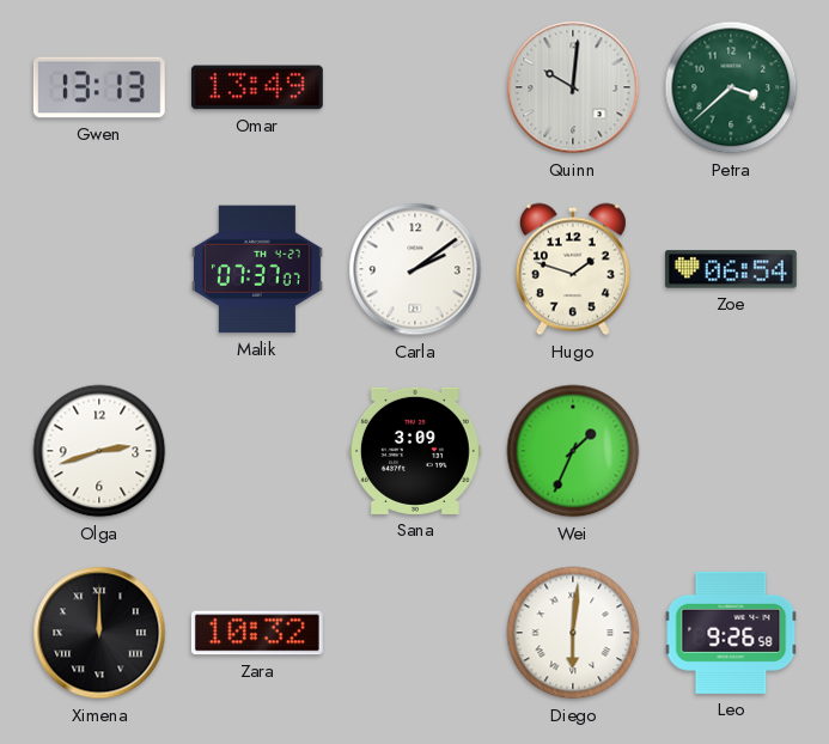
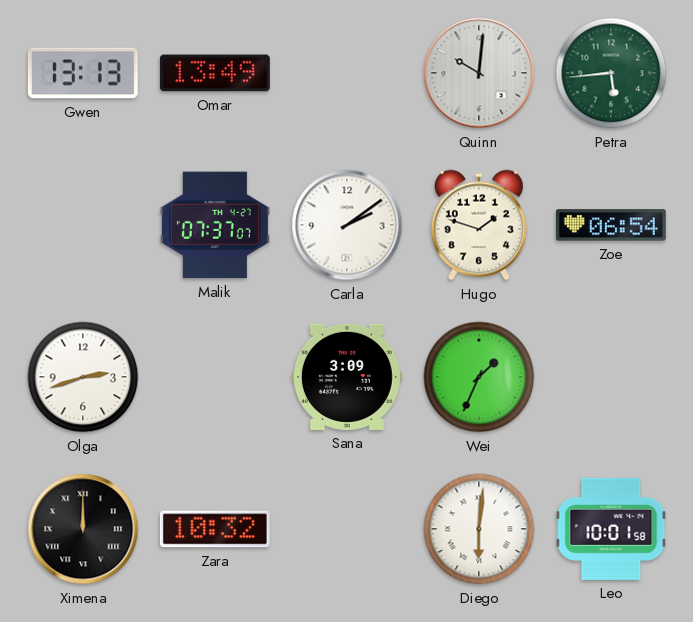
Petra: 3:38 -> 5:44 (611, 73)
Leo: 9:26 -> 10:01 (611, 529)
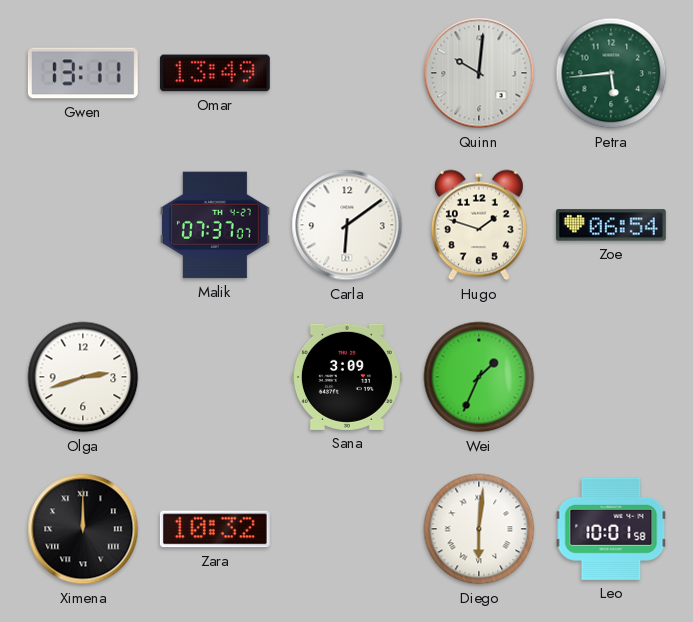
Gwen: 13:13 -> 13:11 (83, 73)
Carla: 2:09 -> 6:09 (347, 225)
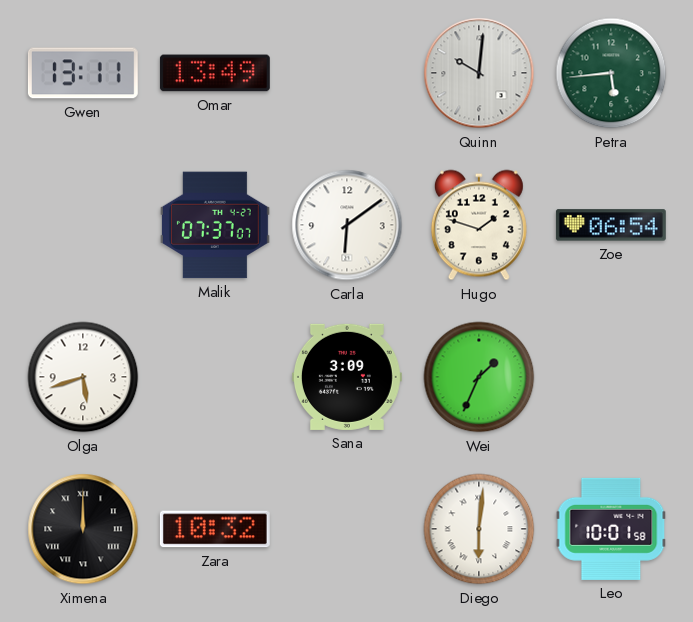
Olga: 2:42 -> 5:42 (83, 377)
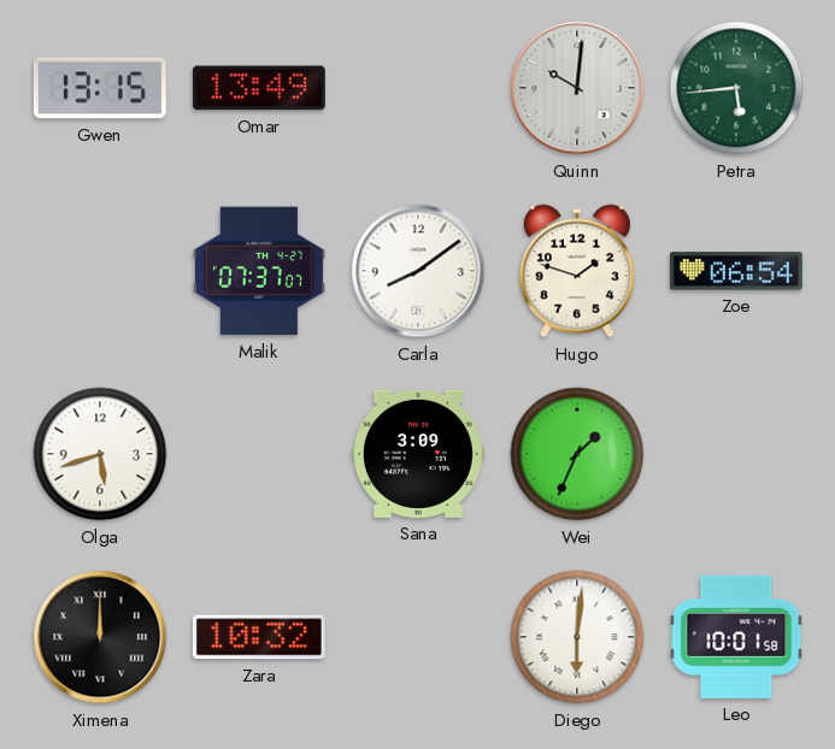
Gwen: 13:11 -> 13:15 (100, 88)
Carla: 6:09 -> 8:09 (418, 271)
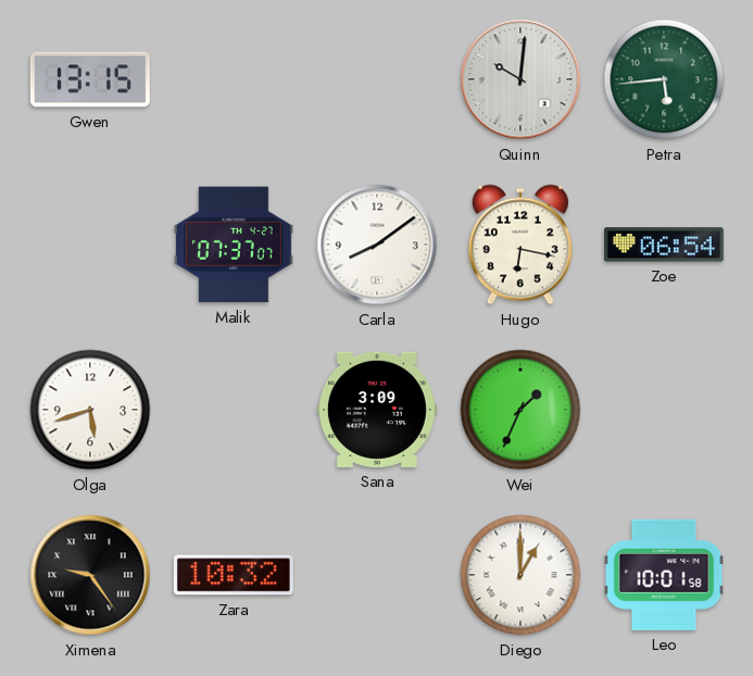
Omar: 13:49 -> none (259, 88)
Hugo: 1:48 -> 6:17 (520, 245)
Ximena: 12:00 -> 9:24 (90, 575)
Diego: 6:01 -> 1:00 (520, 575)
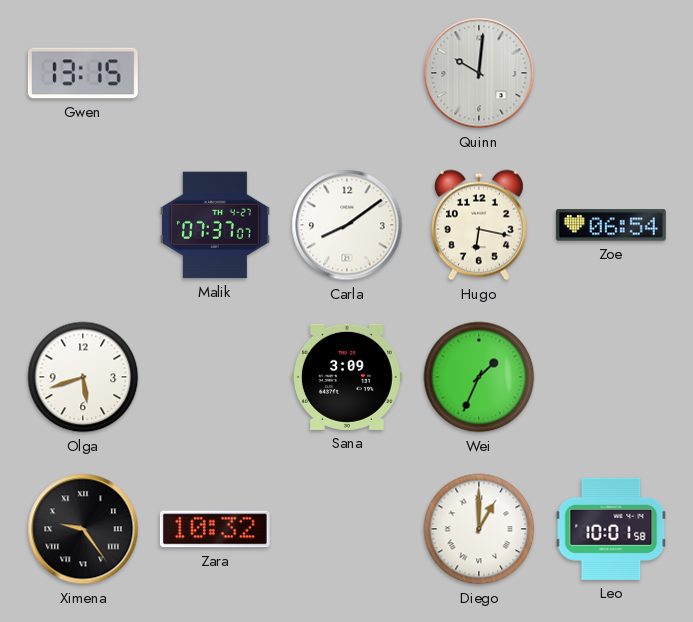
Petra: 5:44 -> none (664, 79)
